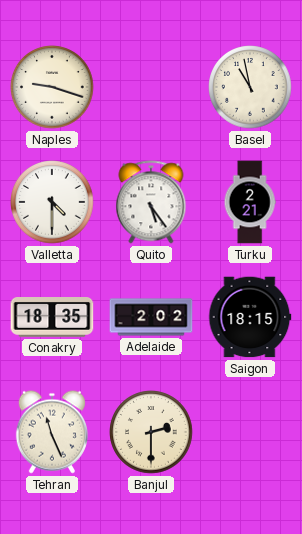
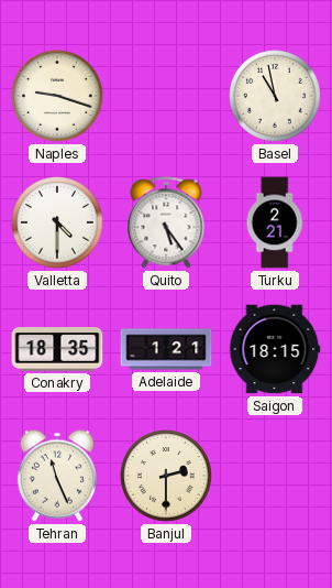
Adelaide: 2:02 -> 1:21 (166, 349)
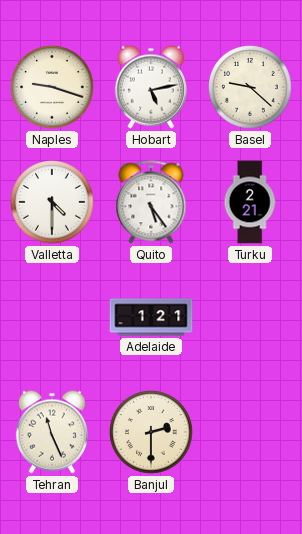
Hobart: none -> 5:13 (151, 87)
Basel: 10:58 -> 9:22 (250, 87)
Conakry: 18:35 -> none (57, 350)
Saigon: 18:15 -> none (275, 349)
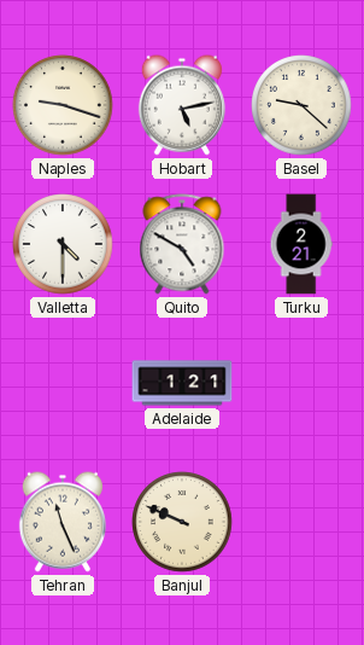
Quito: 5:24 -> 4:50 (182, 244)
Banjul: 2:30 -> 9:49 (182, 522)
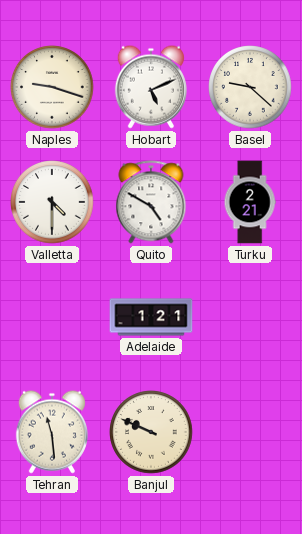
Hobart: 5:13 -> 5:11 (151, 87)
Tehran: 11:26 -> 11:29 (52, 432)
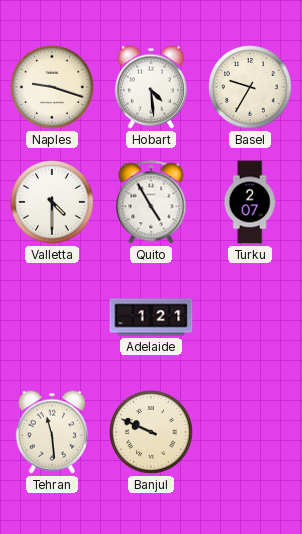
Hobart: 5:11 -> 4:29 (151, 87)
Basel: 9:22 -> 9:35 (250, 87)
Quito: 4:50 -> 4:55 (151, 202)
Turku: 2:21 -> 2:07 (250, 202)
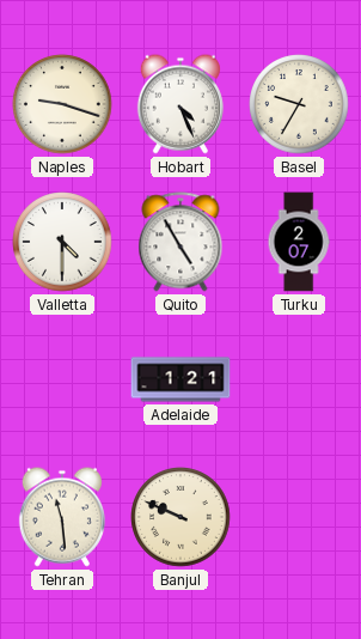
Hobart: 4:29 -> 4:26 (180, 104)
